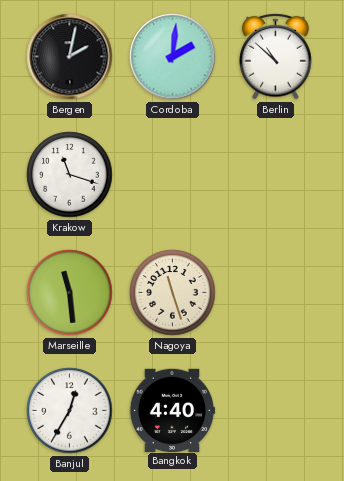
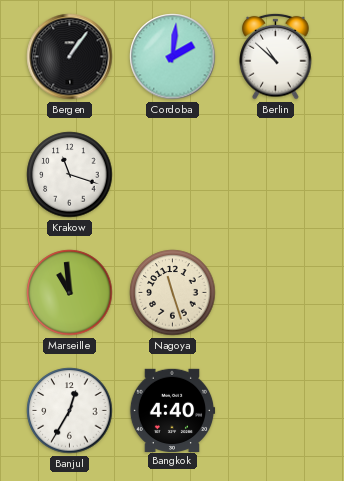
Bergen: 2:02 -> 1:06 (70, 57)
Marseille: 11:29 -> 10:59 (70, 293)
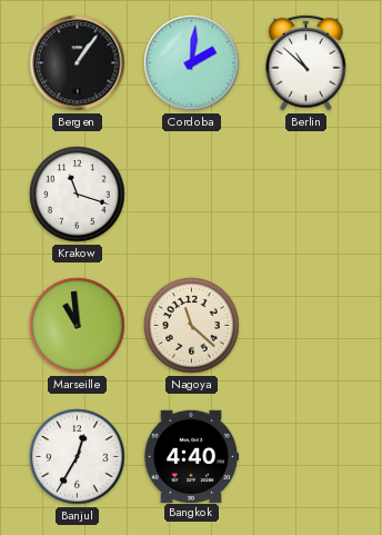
Nagoya: 11:27 -> 11:22 (192, 326)
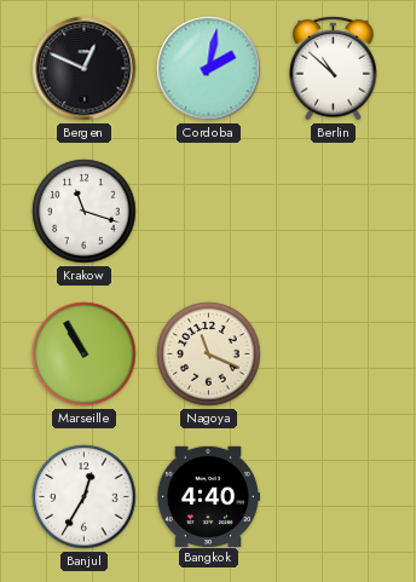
Bergen: 1:06 -> 12:49 (85, 69)
Cordoba: 2:01 -> 2:02 (209, 69)
Marseille: 10:59 -> 10:55 (85, 355)
Nagoya: 11:22 -> 11:19 (209, 355)
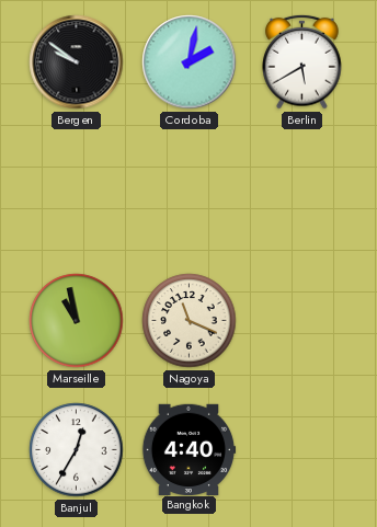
Bergen: 12:49 -> 9:51 (77, 62)
Berlin: 10:52 -> 5:40 (302, 61)
Krakow: 11:18 -> none (85, 212)
Marseille: 10:55 -> 10:58 (77, 321)
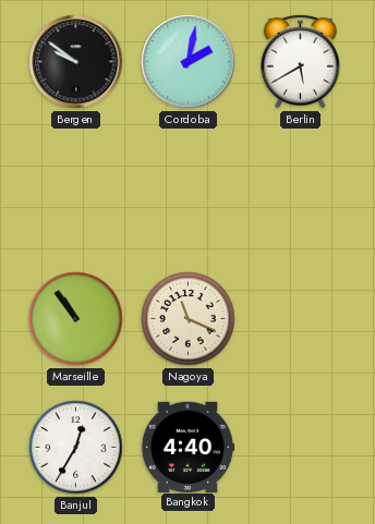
Marseille: 10:58 -> 10:54 (76, 319)
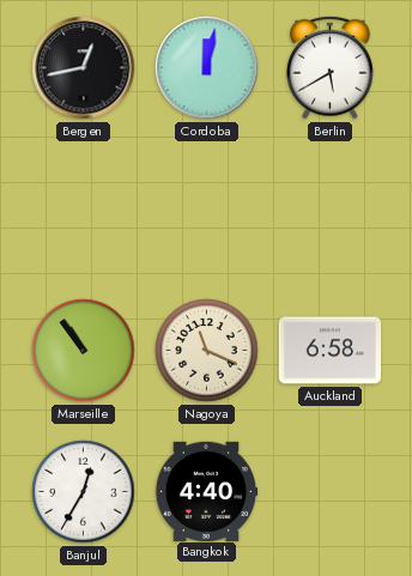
Bergen: 9:51 -> 12:43 (84, 68)
Cordoba: 2:02 -> 12:02 (207, 68)
Auckland: none -> 6:58 (331, 351)
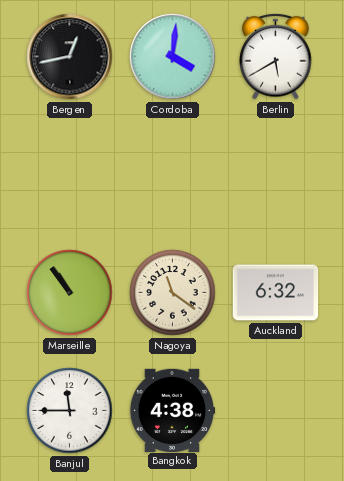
Cordoba: 12:02 -> 4:01 (173, 57)
Nagoya: 11:19 -> 11:21 (173, 293)
Auckland: 6:58 -> 6:32 (276, 293)
Banjul: 12:35 -> 11:45 (70, 411)
Bangkok: 4:40 -> 4:38 (172, 410)
